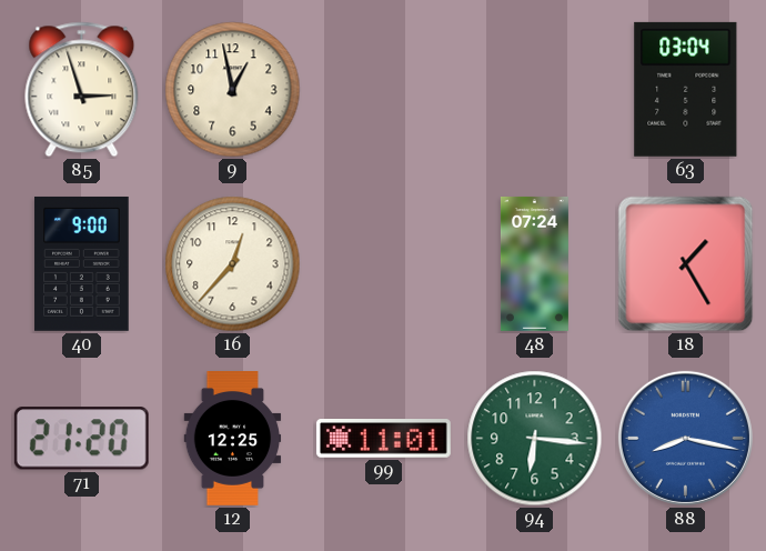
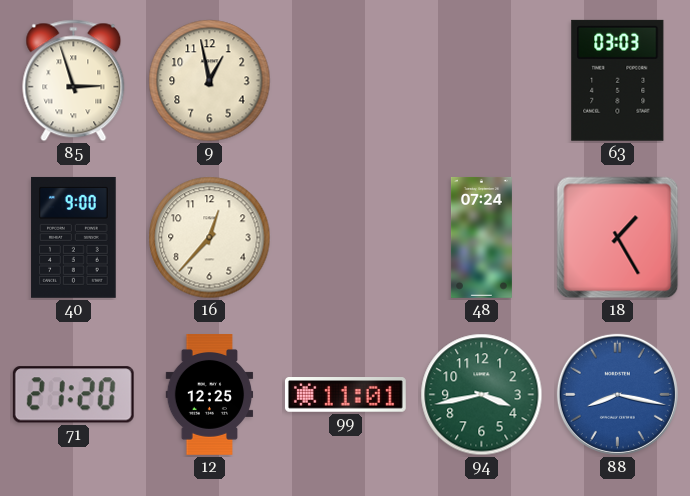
63: 03:04 -> 03:03 (618, 80)
94: 6:16 -> 3:43 (482, 395)
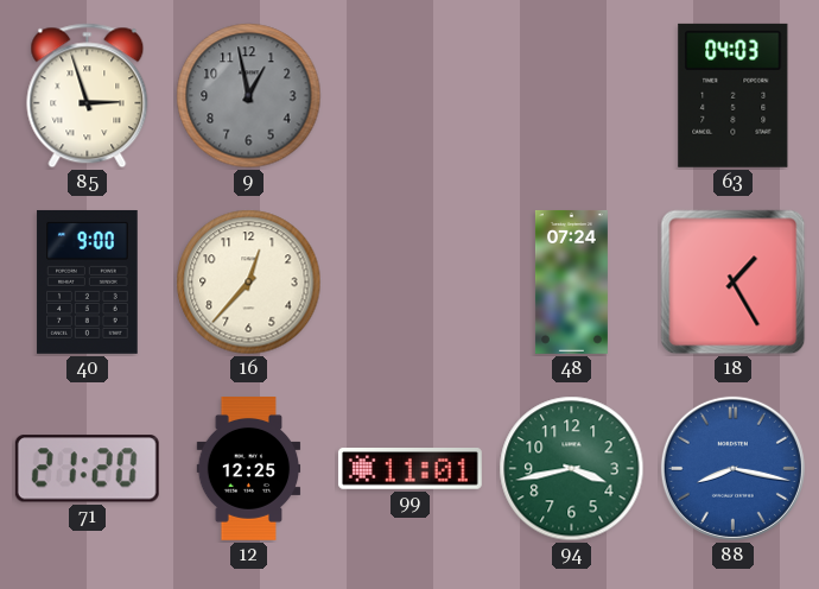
9 dial: cream -> grey (249, 96)
63: 03:03 -> 04:03 (734, 95)
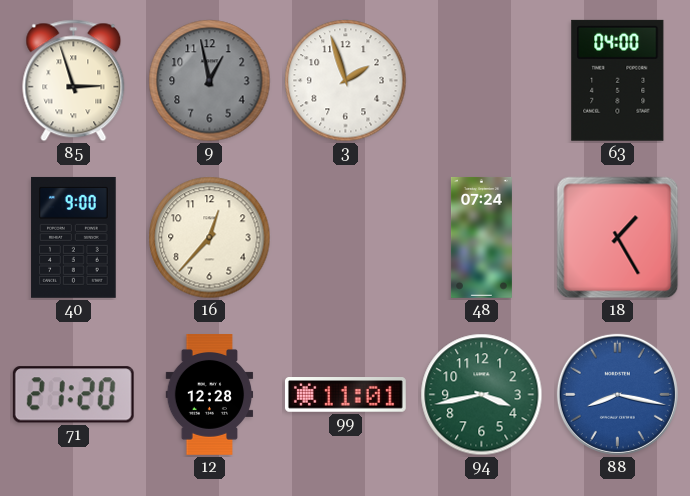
3: none -> 1:57 (346, 81)
63: 04:03 -> 04:00 (618, 80)
12: 12:25 -> 12:28 (210, 395)
